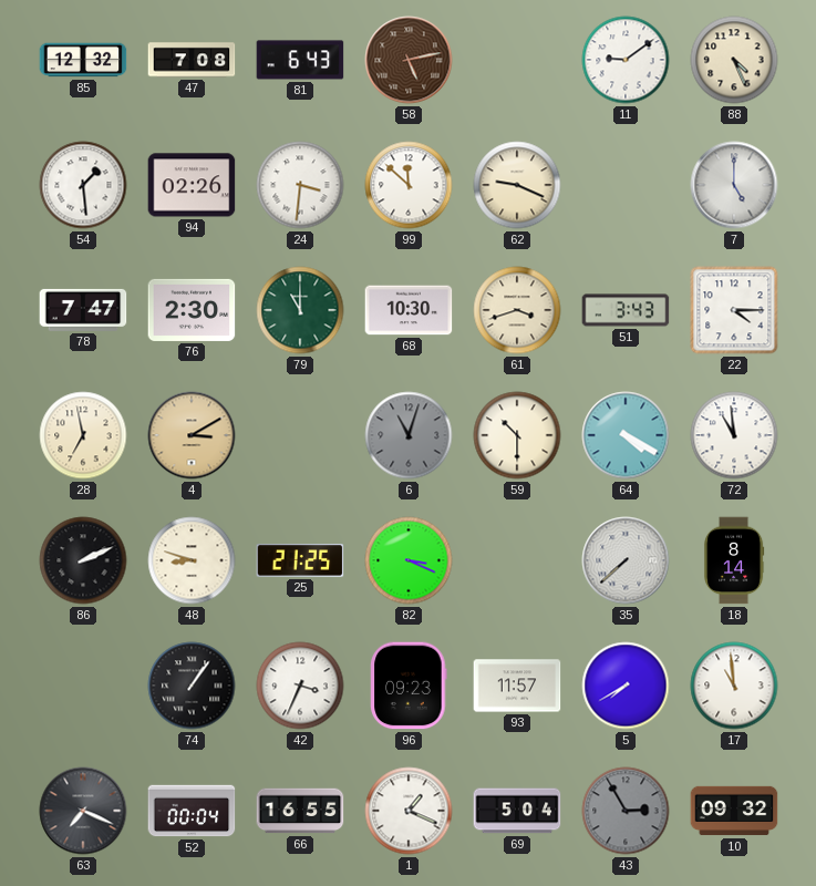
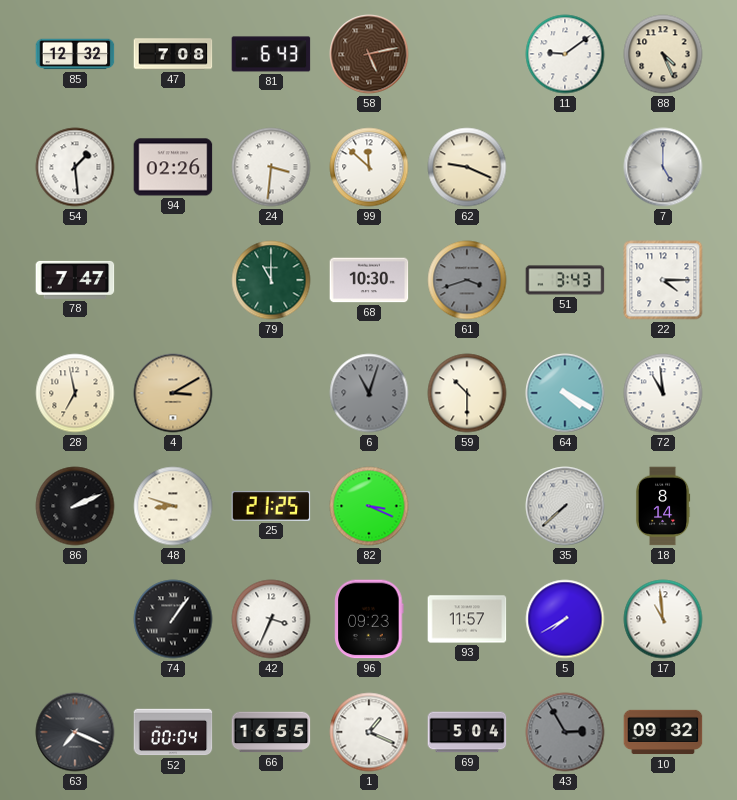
76: 2:30 -> none (192, 310)
61 dial: cream -> grey (467, 280)
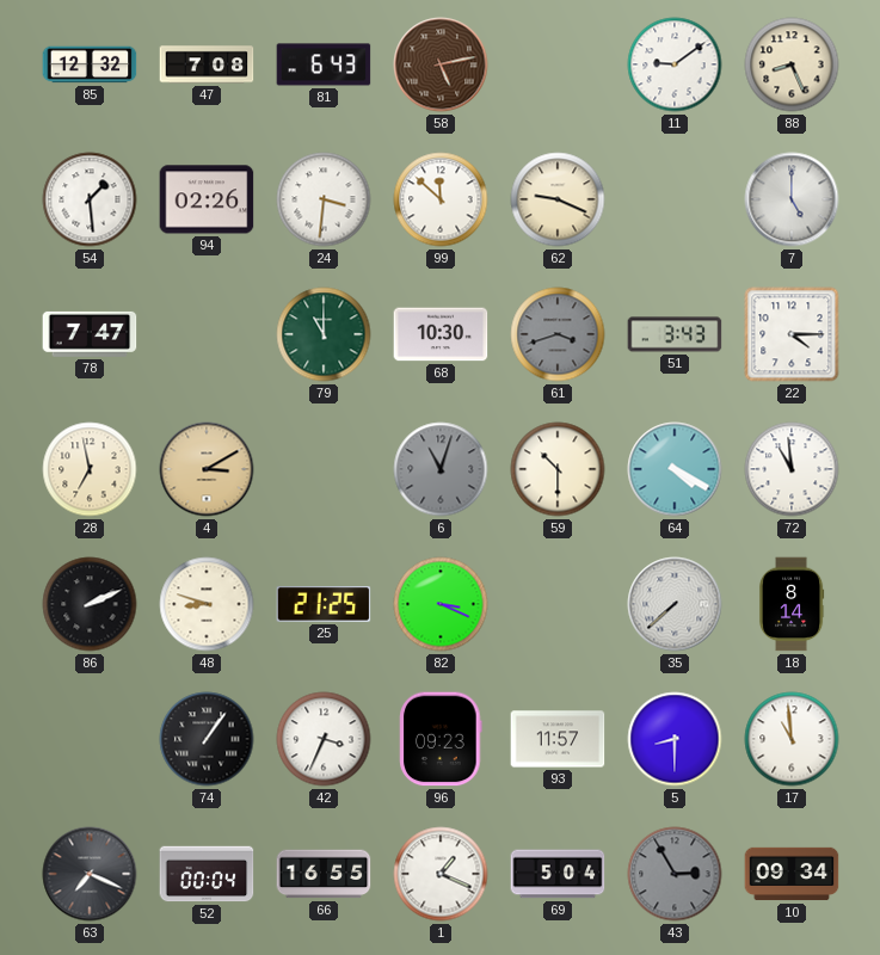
88: 4:26 -> 8:26 (792, 64)
5: 7:40 -> 8:30 (675, 739)
10: 09:32 -> 09:34 (792, 874)
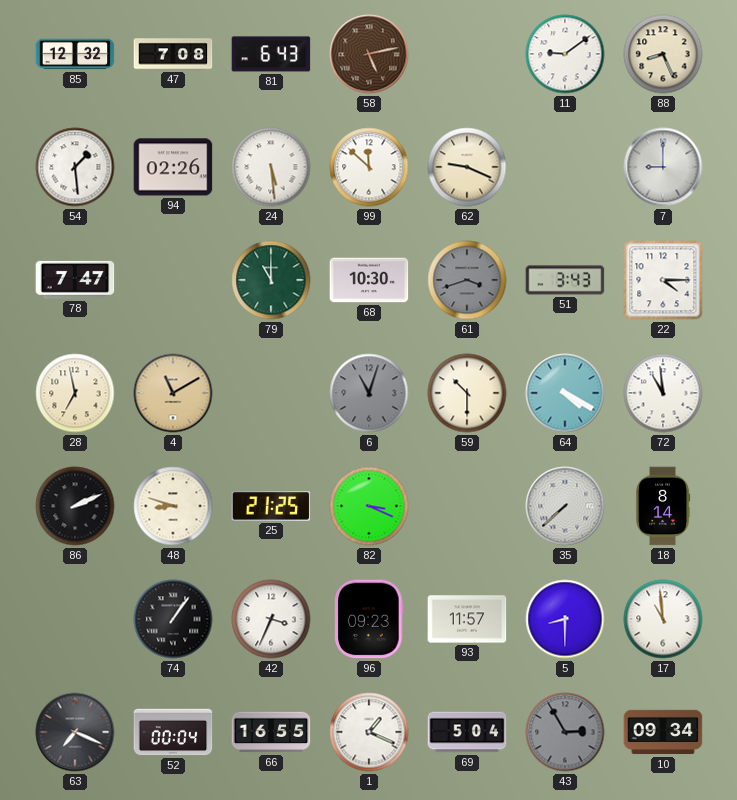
24: 3:31 -> 5:29 (271, 167)
7: 5:00 -> 9:00 (663, 167)
4: 3:10 -> 11:10 (173, 393)
